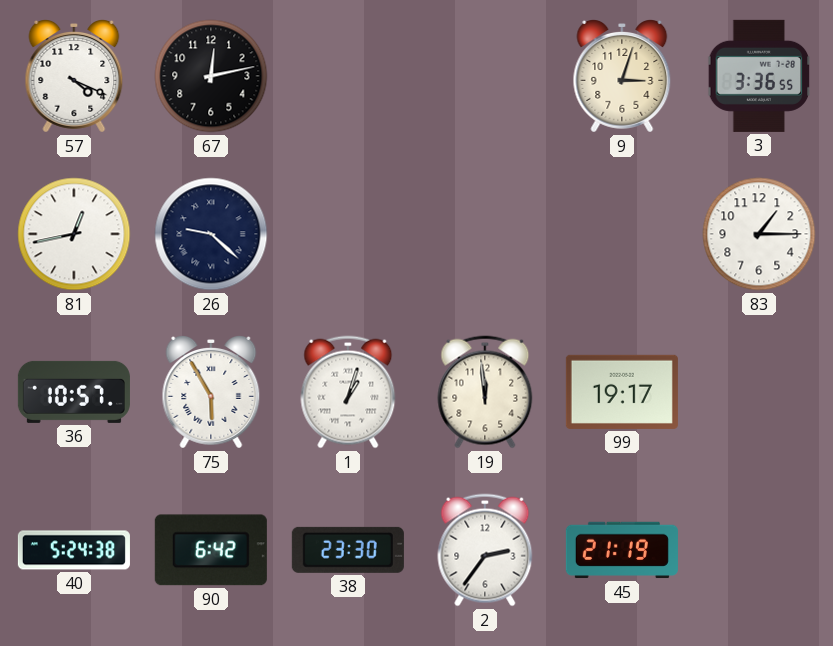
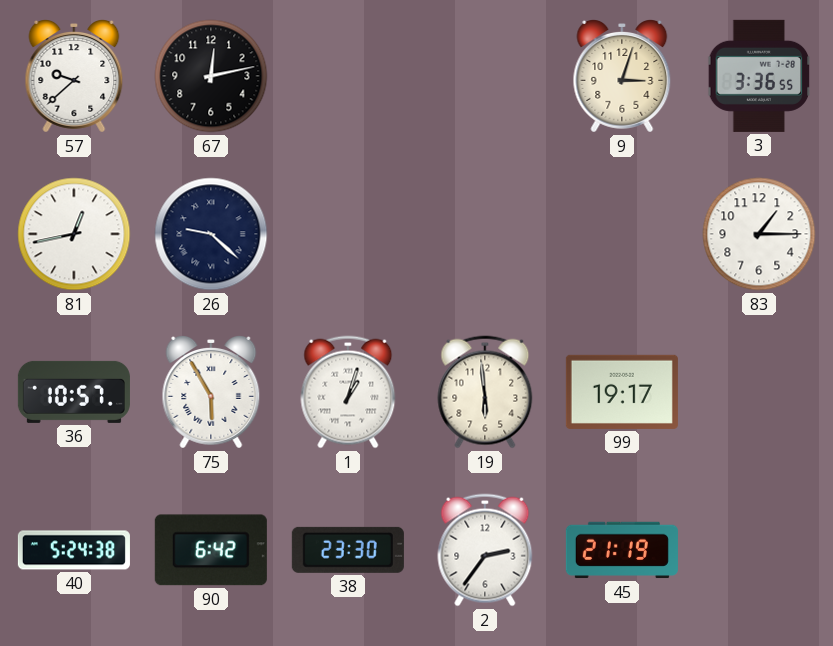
57: 4:19 -> 9:38 (74, 77)
19: 11:59 -> 5:59 (485, 392)
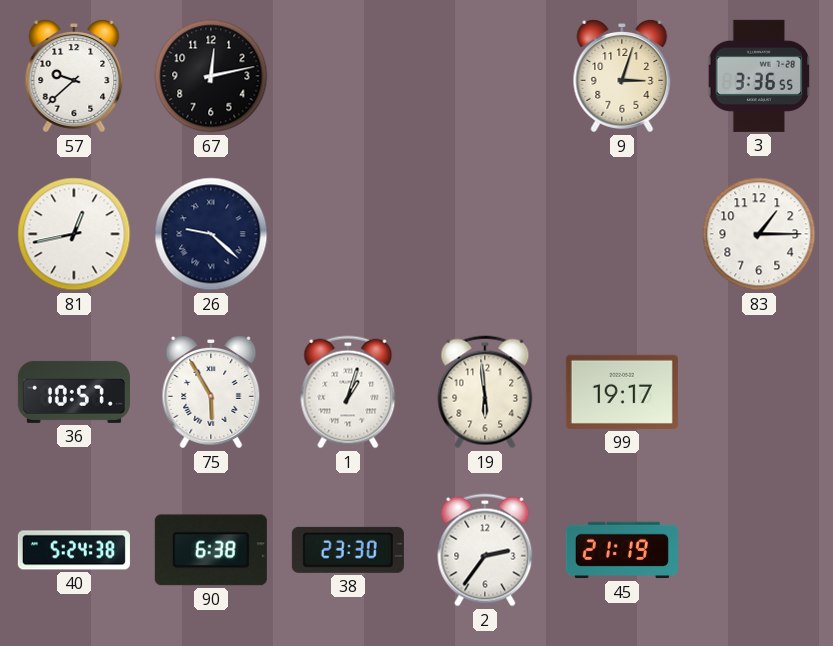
90: 6:42 -> 6:38 (211, 550)
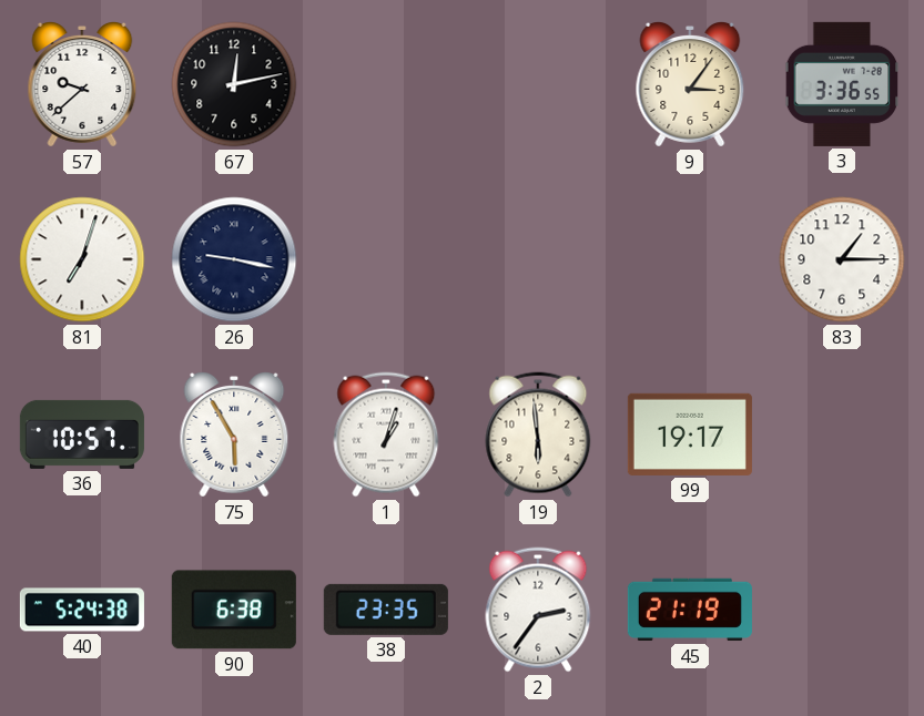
9: 3:03 -> 3:06 (690, 85)
81: 12:43 -> 7:03 (82, 259)
26: 9:22 -> 9:17 (234, 259)
38: 23:30 -> 23:35 (386, 610)
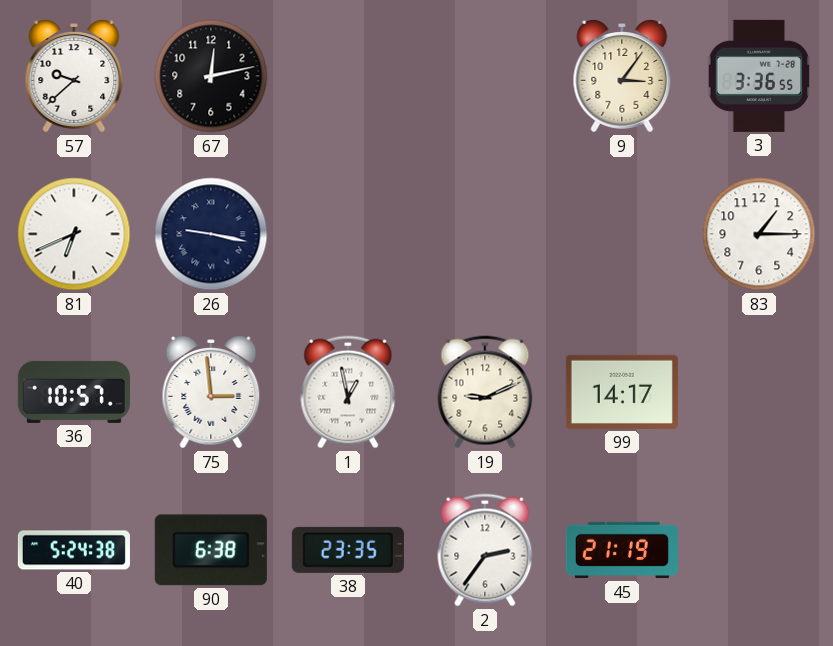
81: 7:03 -> 6:41 (74, 234)
75: 5:55 -> 2:59 (211, 393)
1: 1:03 -> 12:58 (348, 392)
19: 5:59 -> 9:11 (485, 392)
99: 19:17 -> 14:17 (622, 392)
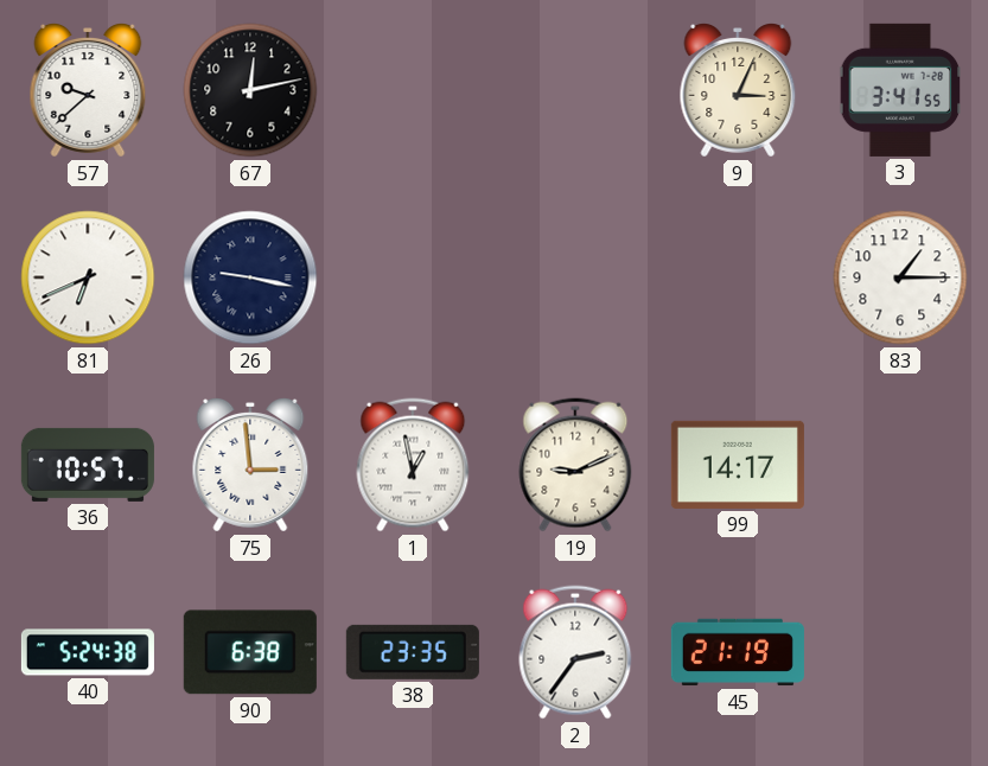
9: 3:06 -> 3:04 (738, 91)
3: 3:36 -> 3:41 (900, 90)
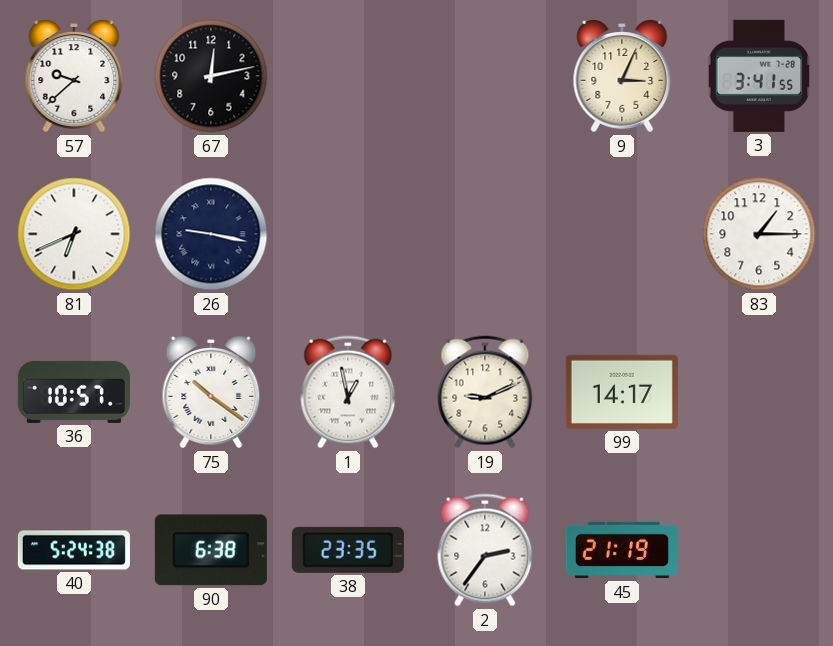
75: 2:59 -> 10:21 (211, 393)
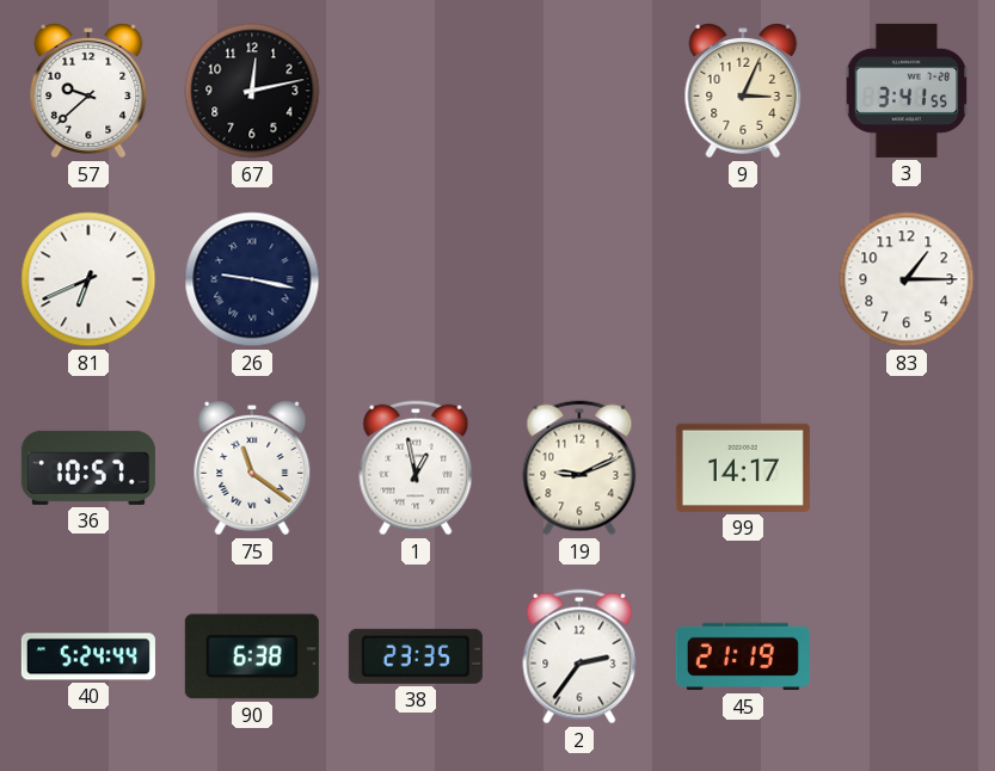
75: 10:21 -> 11:21 (252, 469)
40: 5:24:38 -> 5:24:44 (88, 656)
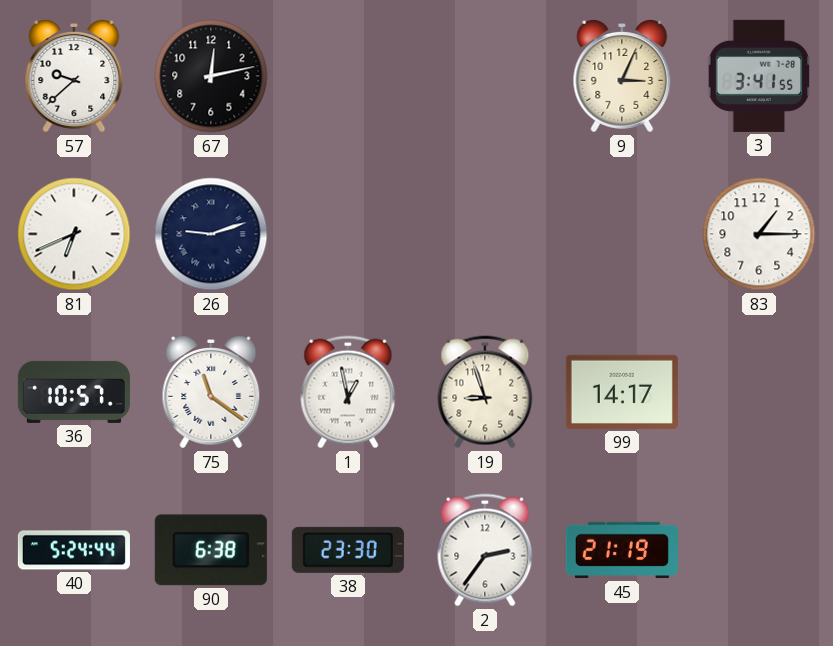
26: 9:17 -> 9:12 (211, 234)
19: 9:11 -> 8:57 (485, 392)
38: 23:35 -> 23:30 (348, 550)
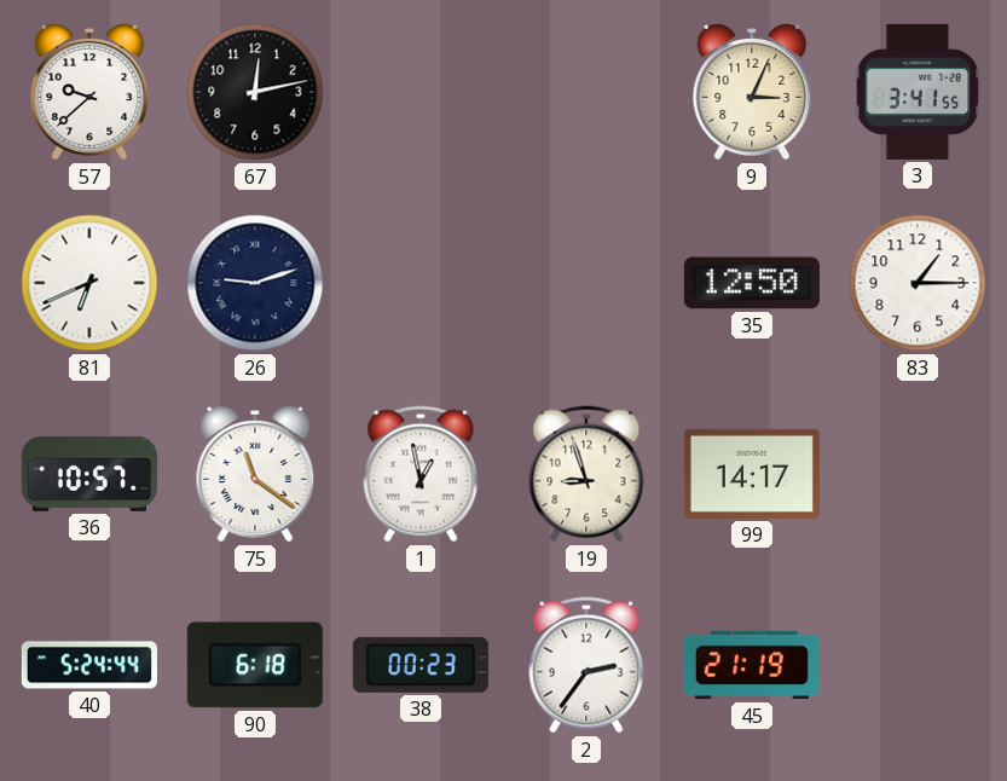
35: none -> 12:50 (752, 283)
90: 6:38 -> 6:18 (255, 665)
38: 23:30 -> 00:23 (421, 665)
